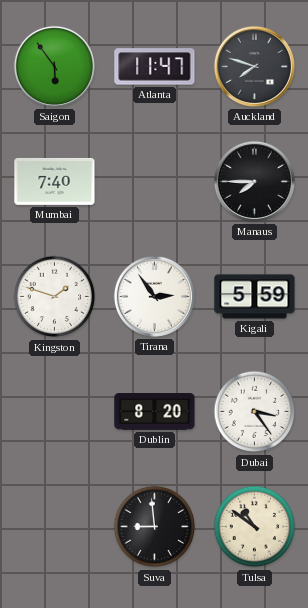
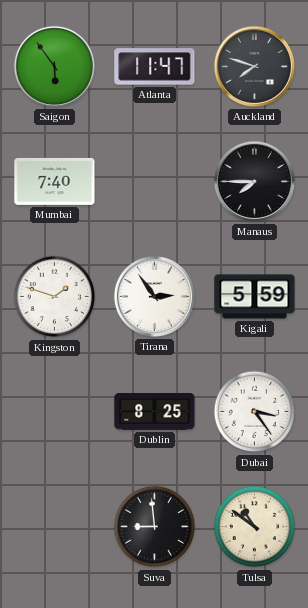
Dublin: 8:20 -> 8:25 (155, 412)
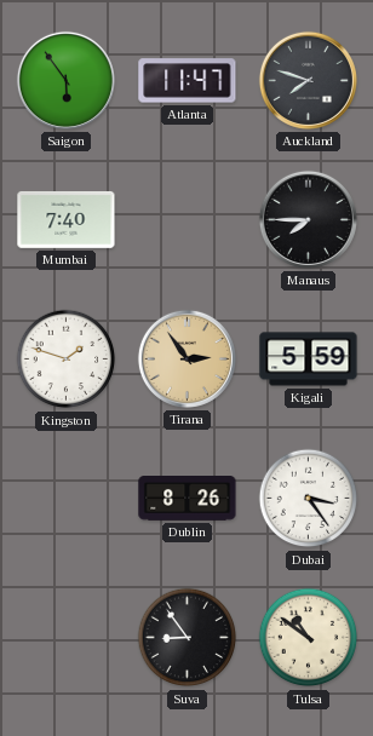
Tirana dial: white -> champagne (187, 358)
Dublin: 8:25 -> 8:26 (188, 499)
Suva: 8:59 -> 8:54 (188, 638)
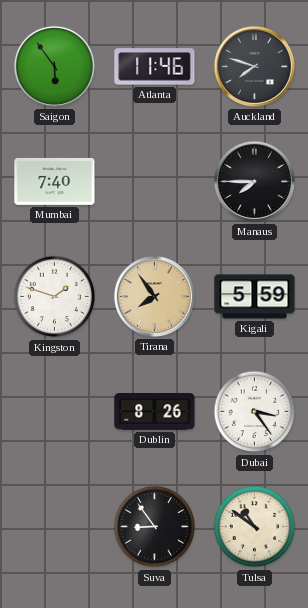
Atlanta: 11:47 -> 11:46 (155, 67)
Tirana: 2:54 -> 7:54 (154, 296)
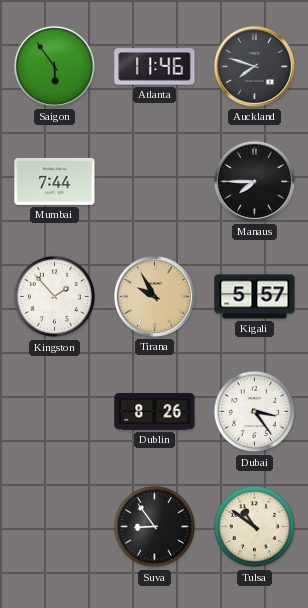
Mumbai: 7:40 -> 7:44 (55, 181)
Kingston: 1:48 -> 1:53 (55, 297)
Tirana: 7:54 -> 9:55 (154, 296)
Kigali: 5:59 -> 5:57 (255, 297)
